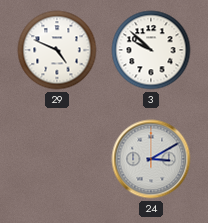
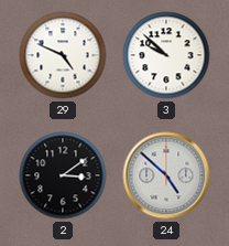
2: none -> 3:09 (63, 175)
24: 3:10 -> 4:52 (166, 175)
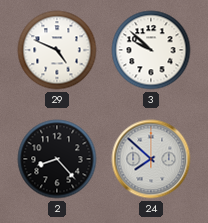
2: 3:09 -> 8:23 (57, 159)
24: 4:52 -> 7:52 (151, 159)
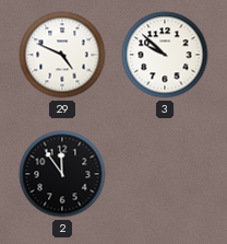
2: 8:23 -> 11:54 (62, 174)
24: 7:52 -> none (151, 159)
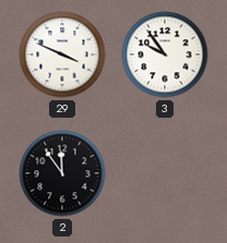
29: 4:49 -> 3:49 (62, 54)
3: 9:52 -> 9:54 (165, 54)
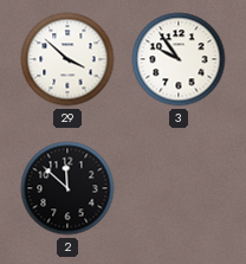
29: 3:49 -> 3:52 (67, 59)
2: 11:54 -> 11:52 (67, 188)
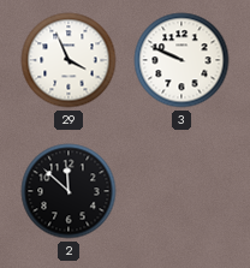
29: 3:52 -> 3:56 (69, 60)
3: 9:54 -> 9:49 (181, 60)
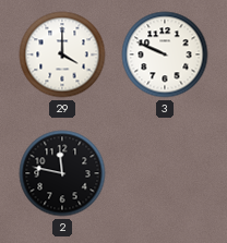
29: 3:56 -> 4:00 (62, 54)
2: 11:52 -> 11:47 (62, 173)
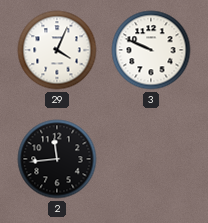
29: 4:00 -> 4:04 (57, 50)
2: 11:47 -> 11:44 (57, 159)
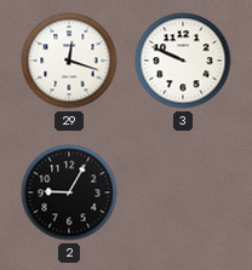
29: 4:04 -> 12:18 (69, 61)
2: 11:44 -> 9:05 (69, 193)
